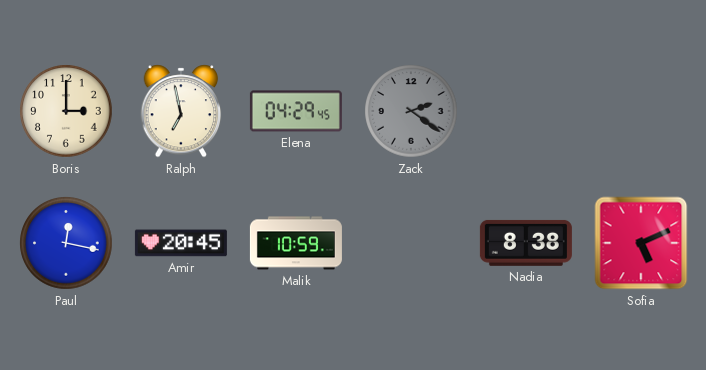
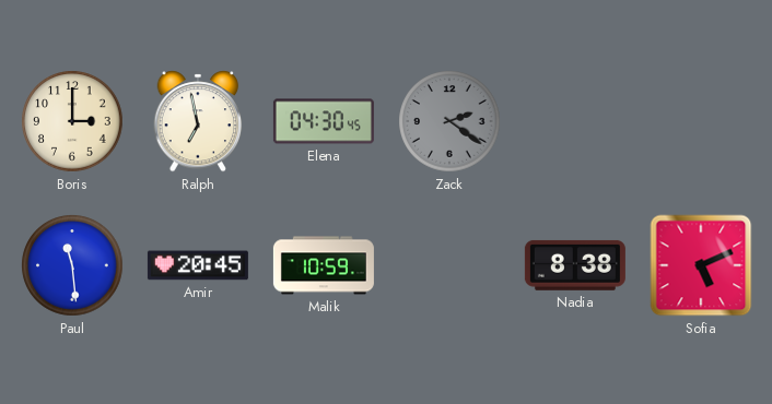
Elena: 04:29 -> 04:30 (324, 121)
Paul: 12:17 -> 11:29 (72, 265)
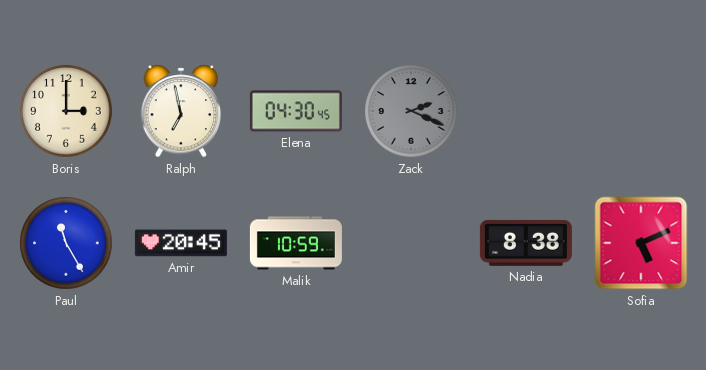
Zack: 2:21 -> 2:19 (411, 111)
Paul: 11:29 -> 11:25 (66, 243)
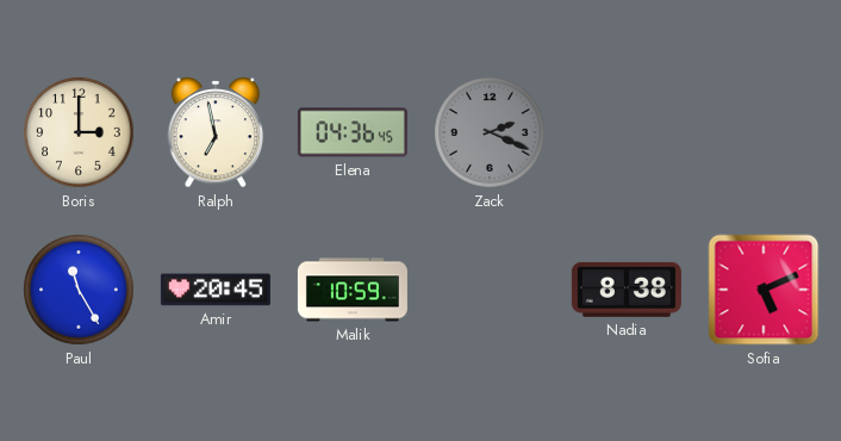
Elena: 04:30 -> 04:36 (353, 132)
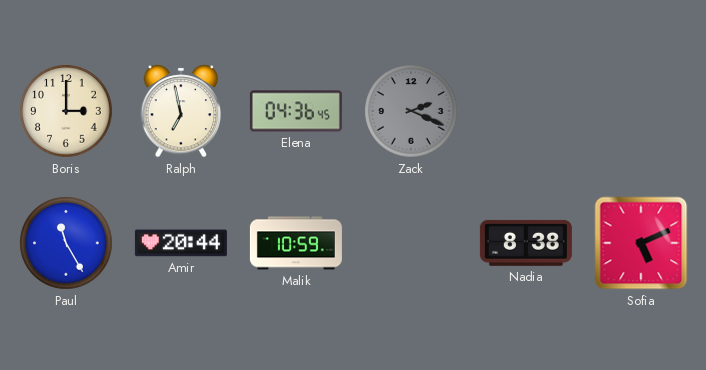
Amir: 20:45 -> 20:44 (181, 243)
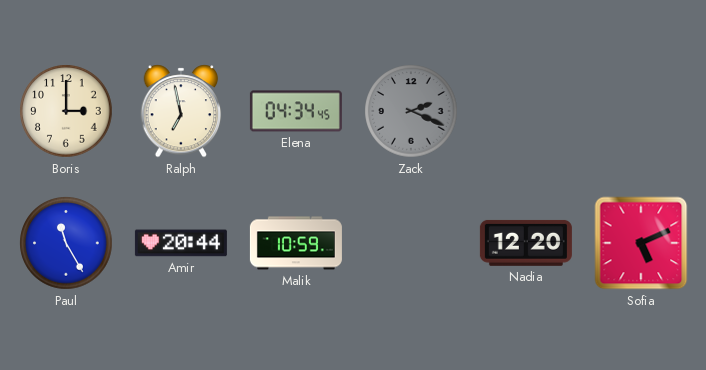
Elena: 04:36 -> 04:34 (296, 111)
Nadia: 8:38 -> 12:20 (526, 243)
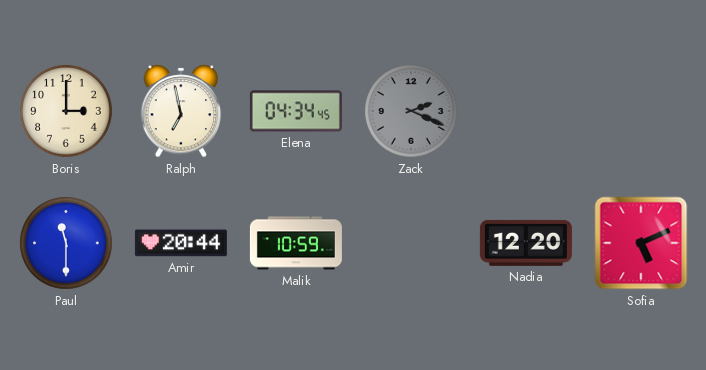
Paul: 11:25 -> 11:30 (66, 243)
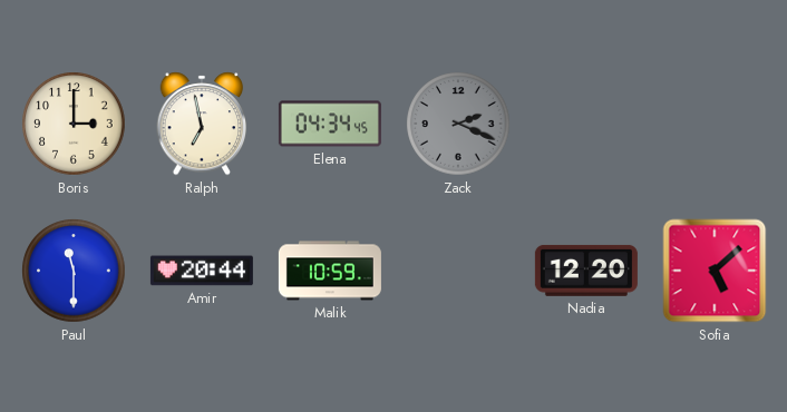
Sofia: 5:11 -> 5:08 (715, 271)
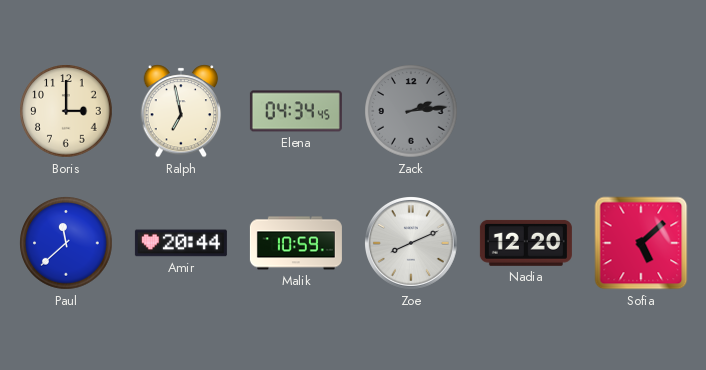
Zack: 2:19 -> 2:14 (411, 111)
Paul: 11:30 -> 11:38 (66, 243)
Zoe: none -> 8:11 (412, 244)
